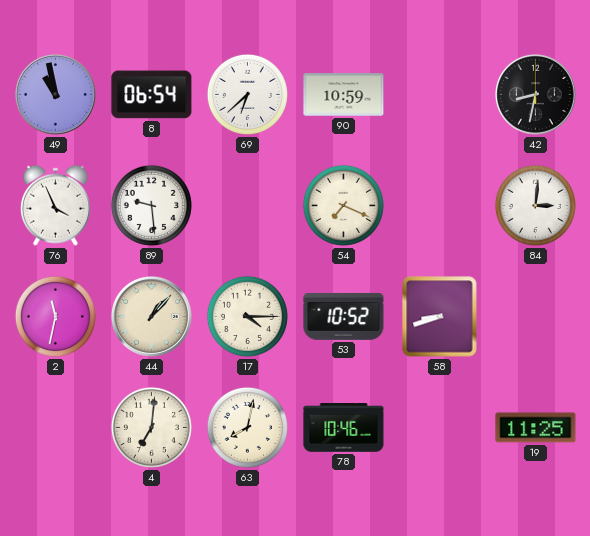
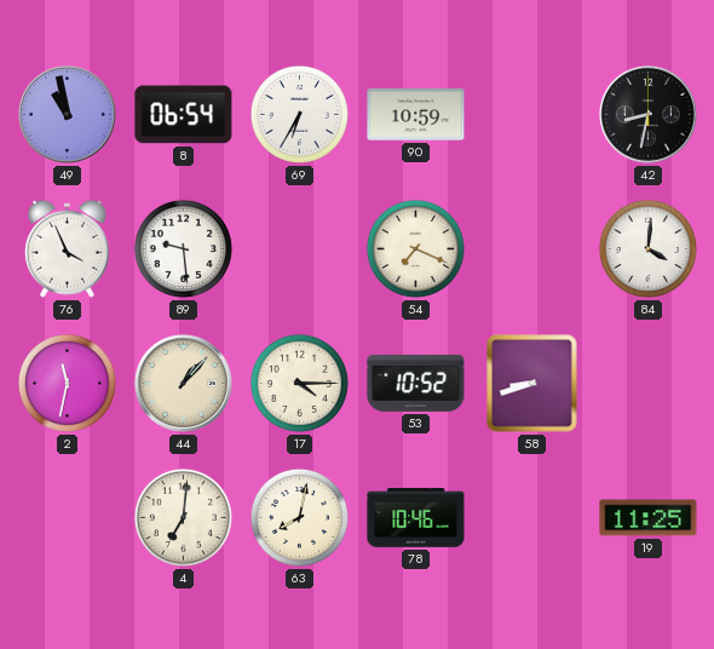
69: 6:38 -> 6:35 (299, 114)
84: 3:01 -> 4:01 (647, 248)
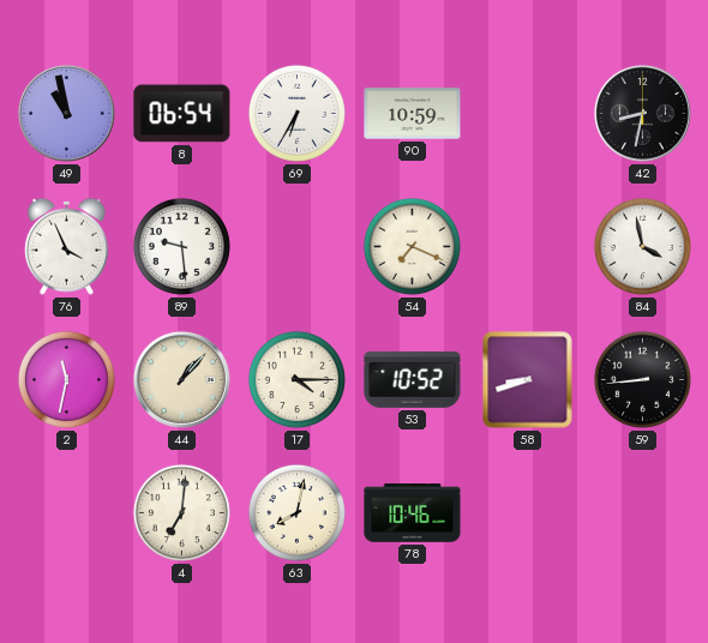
84: 4:01 -> 3:58 (642, 246)
59: none -> 8:44 (642, 379)
19: 11:25 -> none (649, 518)
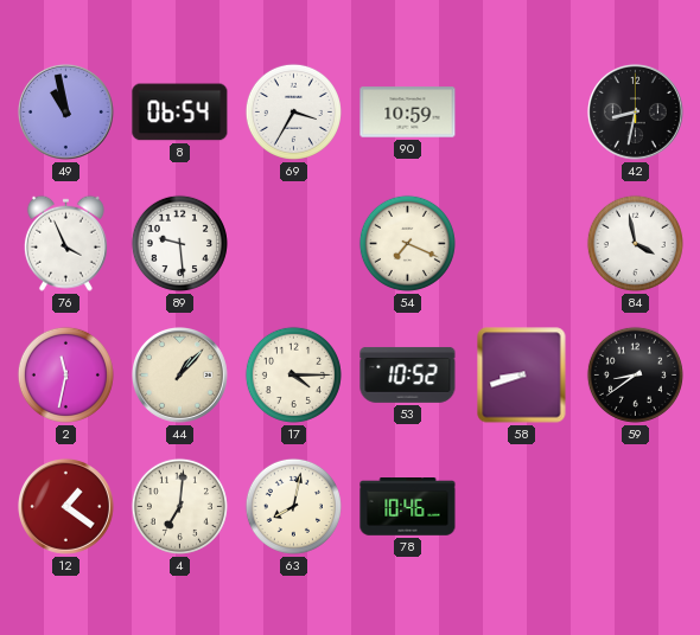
69: 6:35 -> 3:35 (293, 111)
59: 8:44 -> 8:39 (635, 374)
12: none -> 1:21 (65, 506)
